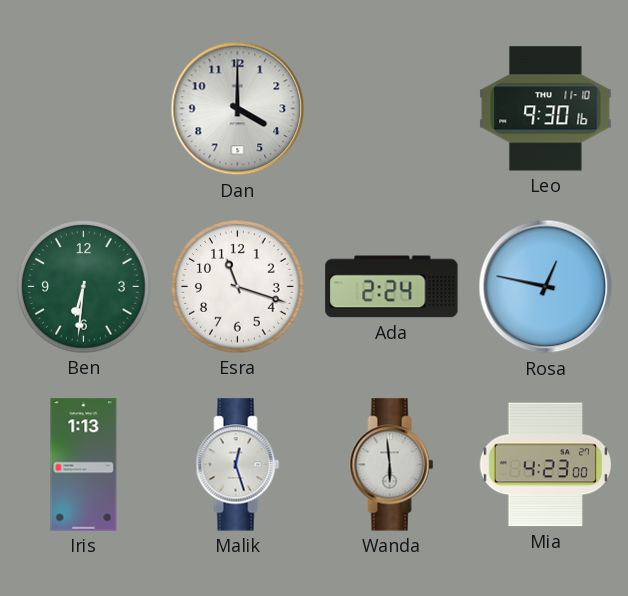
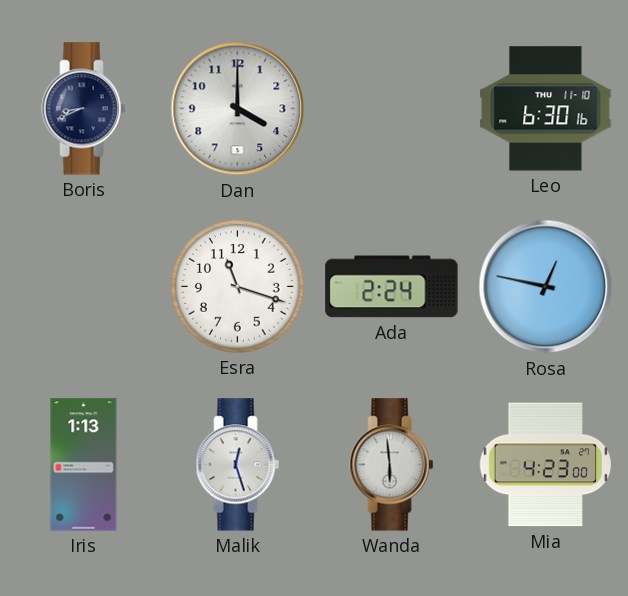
Boris: none -> 8:41 (84, 109)
Leo: 9:30 -> 6:30 (546, 109)
Ben: 6:31 -> none (84, 287)
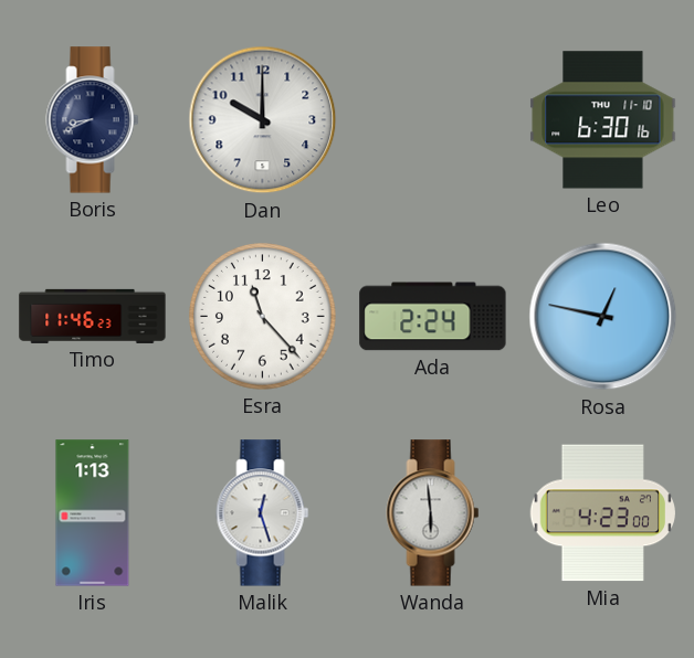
Dan: 4:00 -> 10:00 (263, 120)
Timo: none -> 11:46 (93, 316)
Esra: 11:18 -> 11:23 (263, 317)
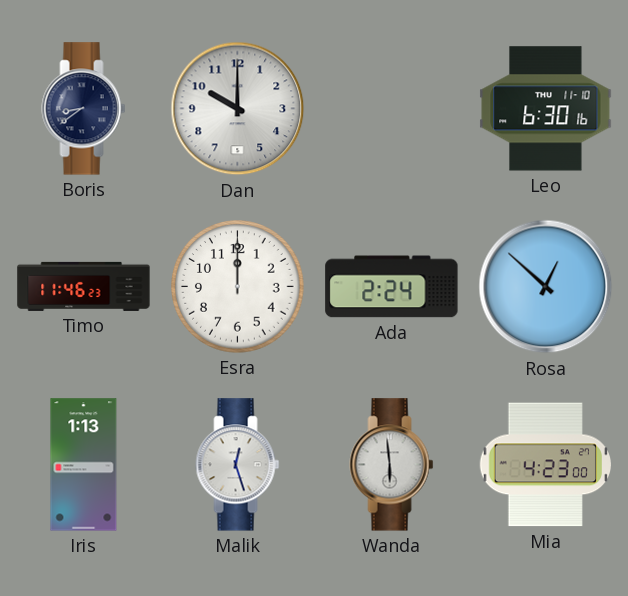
Boris: 8:41 -> 8:39 (84, 109)
Esra: 11:23 -> 12:00 (238, 287)
Rosa: 12:47 -> 12:52 (546, 287)
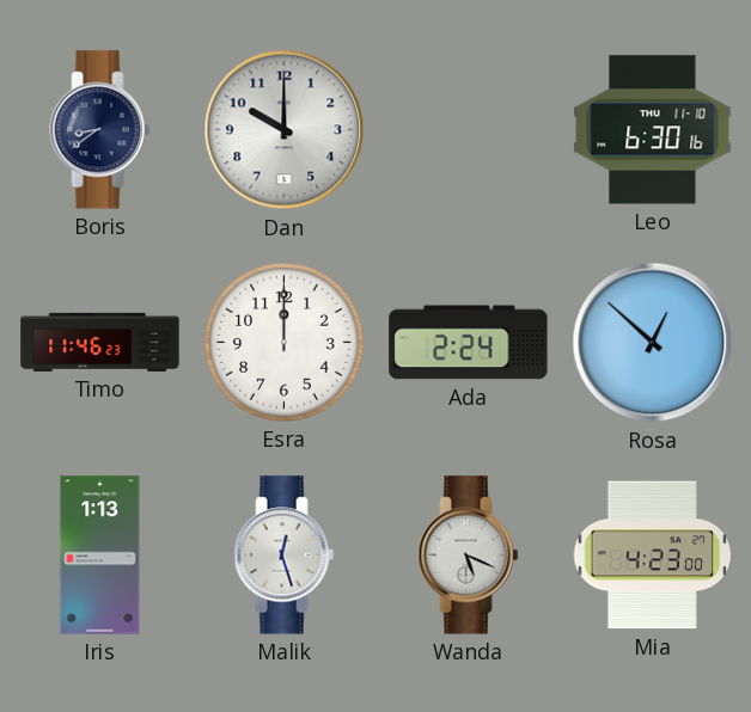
Wanda: 5:59 -> 5:19 (469, 556)
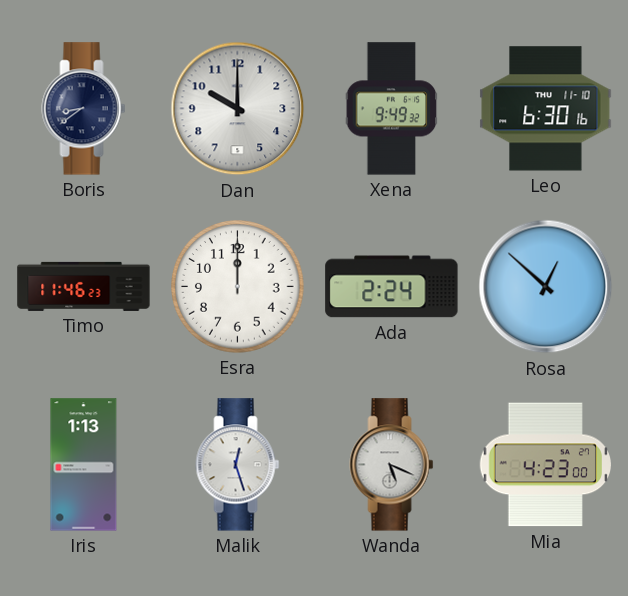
Xena: none -> 9:49 (392, 109)
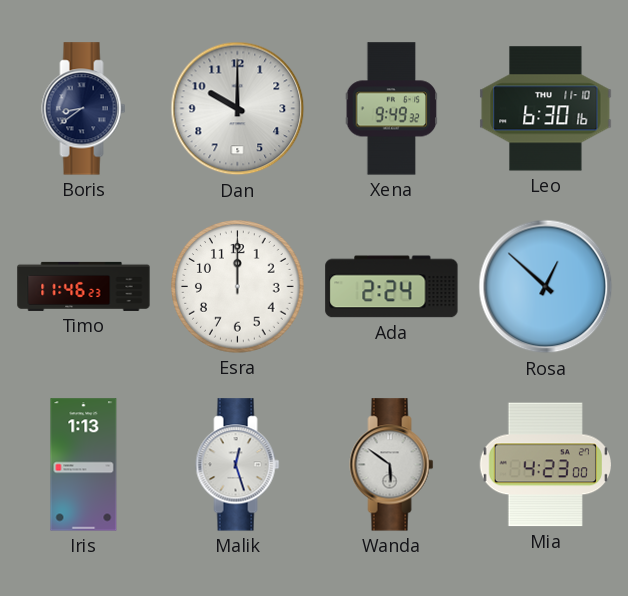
Wanda: 5:19 -> 5:51 (392, 465)
